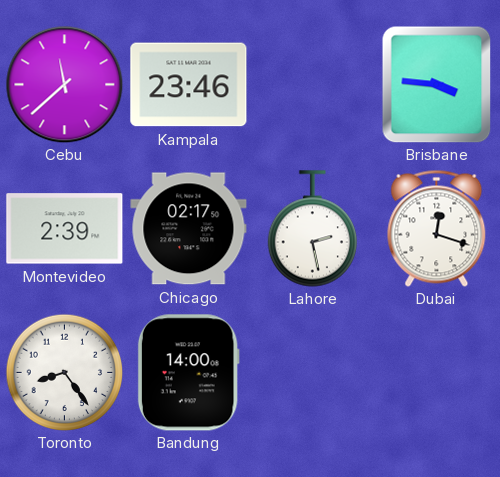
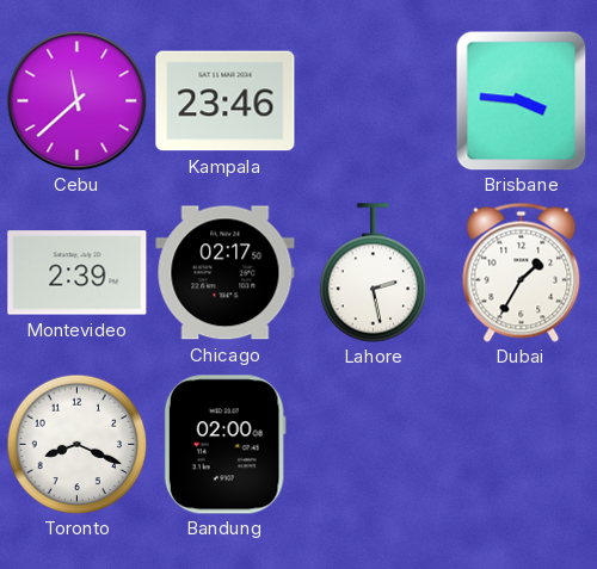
Dubai: 12:18 -> 1:35 (522, 272)
Toronto: 8:24 -> 8:19 (76, 444)
Bandung: 14:00 -> 02:00 (224, 445)
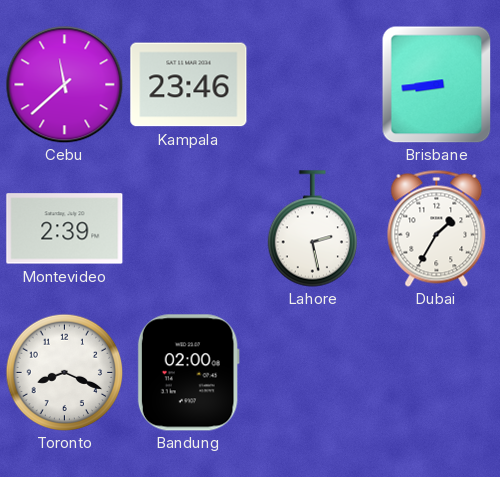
Brisbane: 3:46 -> 8:44 (437, 84)
Chicago: 02:17 -> none (226, 273)
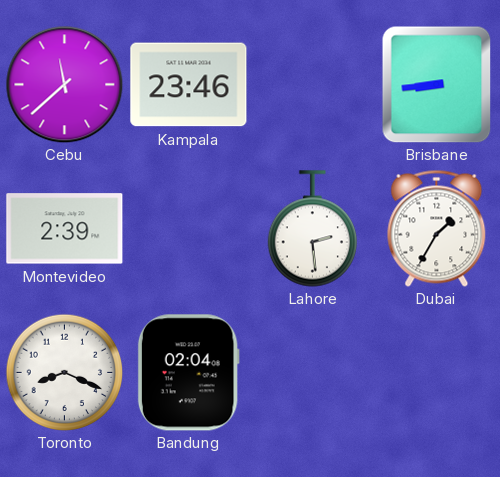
Lahore: 2:28 -> 2:29 (312, 229)
Bandung: 02:00 -> 02:04 (188, 373)
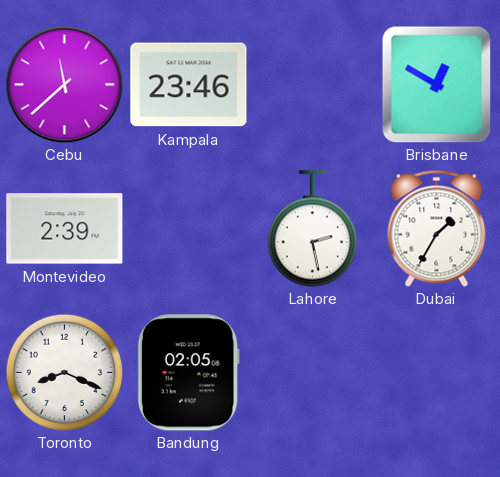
Brisbane: 8:44 -> 12:50 (437, 84)
Lahore: 2:29 -> 2:28 (312, 229)
Bandung: 02:04 -> 02:05 (188, 373)
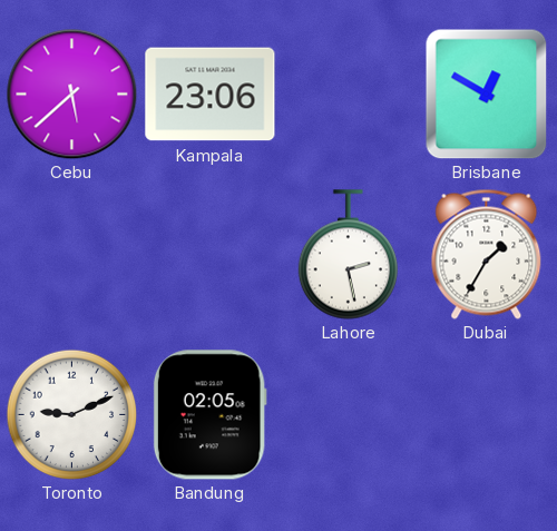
Cebu: 11:38 -> 5:38 (71, 94)
Kampala: 23:46 -> 23:06 (211, 95)
Montevideo: 2:39 -> none (65, 229)
Toronto: 8:19 -> 9:11 (71, 414)
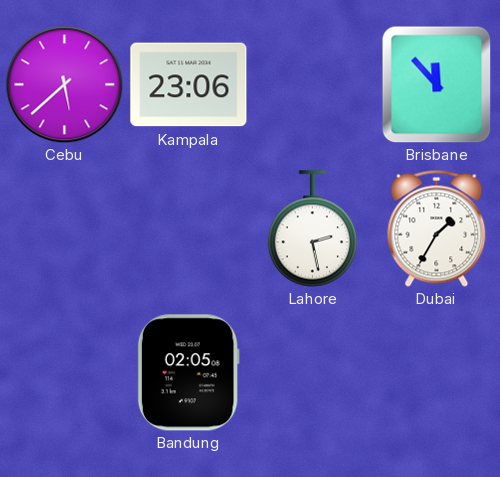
Brisbane: 12:50 -> 11:53 (437, 84)
Toronto: 9:11 -> none (71, 414)
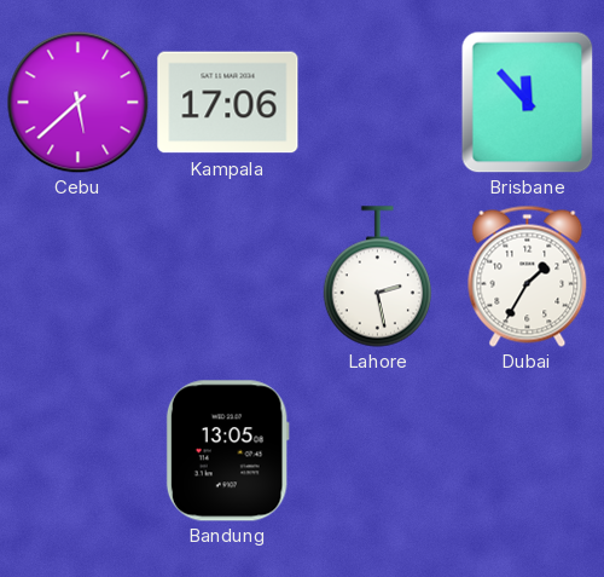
Kampala: 23:06 -> 17:06 (228, 103)
Bandung: 02:05 -> 13:05 (227, 451)
